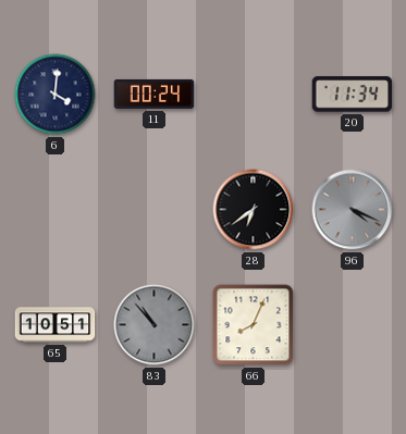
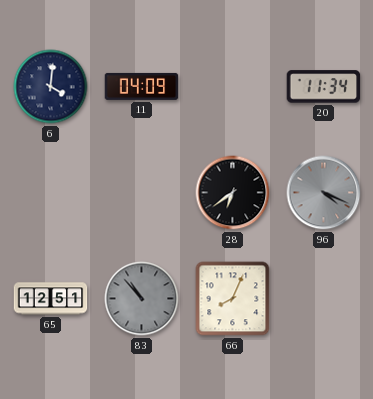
11: 00:24 -> 04:09 (142, 86)
65: 10:51 -> 12:51 (51, 299)
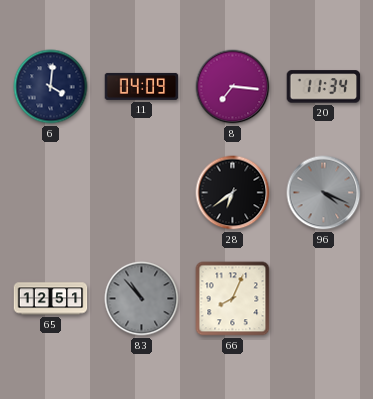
8: none -> 7:16 (233, 87)
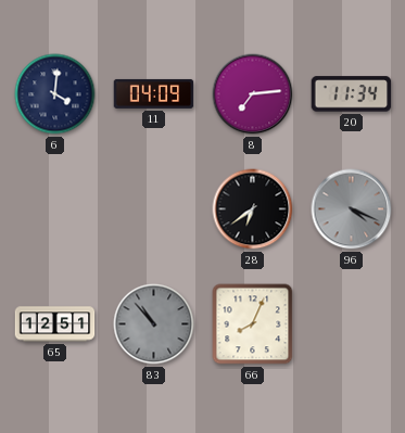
8: 7:16 -> 7:14 (253, 94)
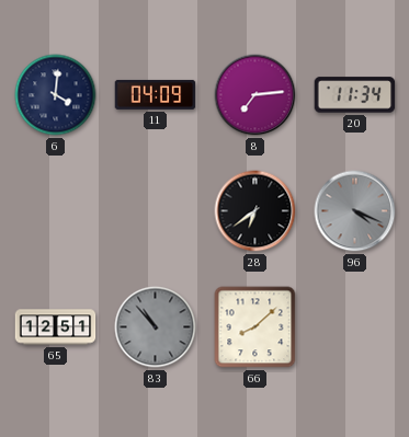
66: 8:04 -> 8:08 (255, 327)
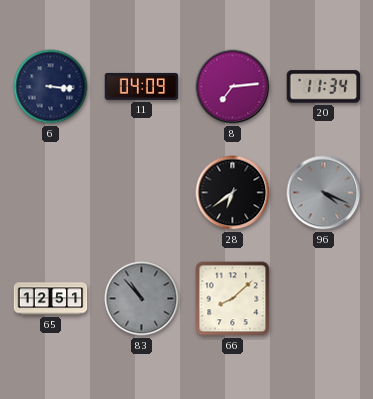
6: 4:01 -> 3:16 (51, 87)
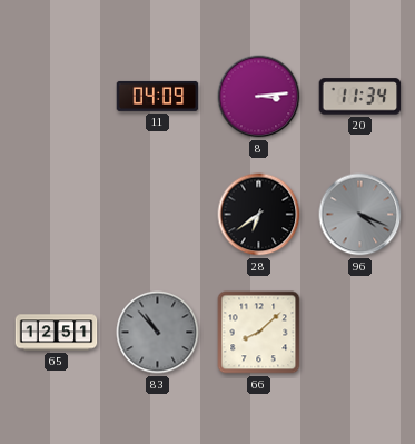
6: 3:16 -> none (51, 87)
8: 7:14 -> 3:14 (259, 97)
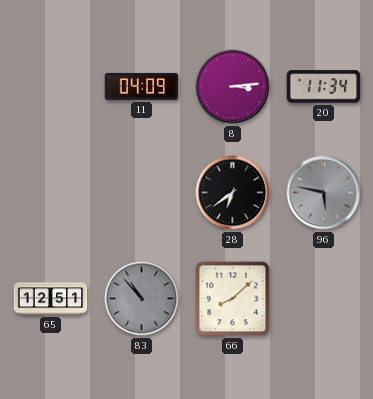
96: 4:19 -> 5:47 (324, 193)
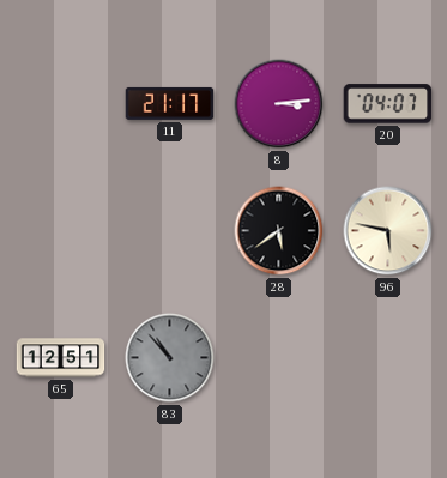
11: 04:09 -> 21:17 (170, 103)
20: 11:34 -> 04:07 (388, 104)
28: 6:39 -> 5:39 (279, 231)
96 dial: grey -> cream (388, 231)
66: 8:08 -> none (233, 299)
